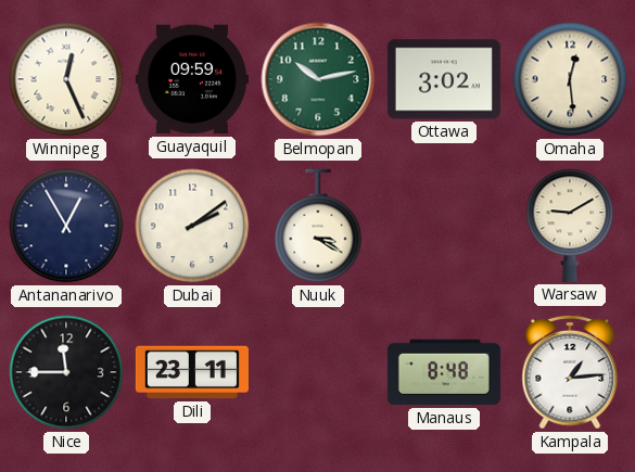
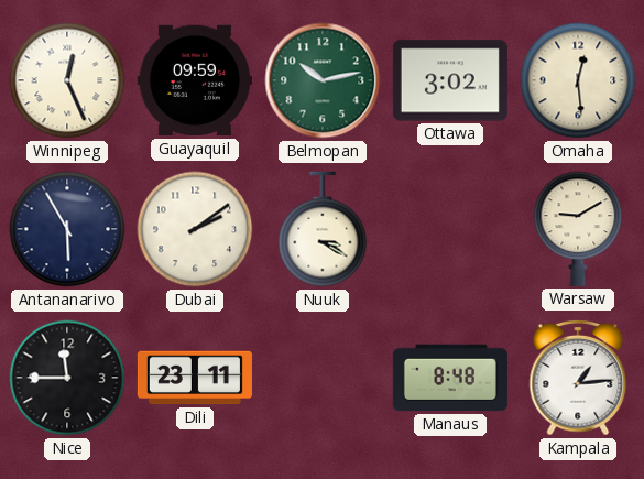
Antananarivo: 12:55 -> 5:55 (67, 229)
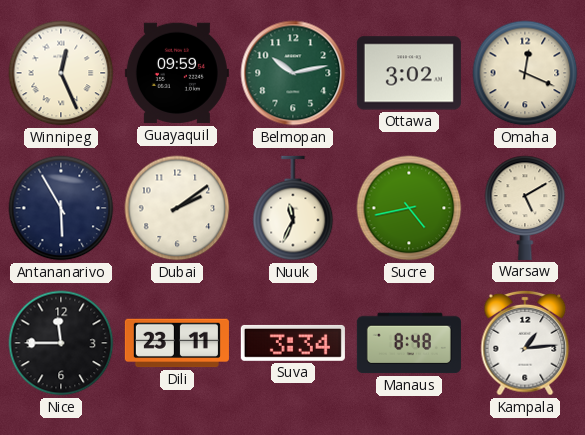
Omaha: 12:29 -> 12:19 (525, 73)
Nuuk: 3:20 -> 11:34 (293, 208)
Sucre: none -> 4:43 (409, 208)
Warsaw: 9:10 -> 5:10 (525, 208)
Suva: none -> 3:34 (293, 343)
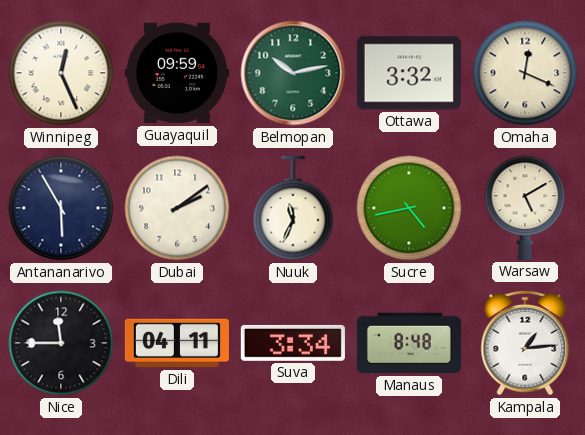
Ottawa: 3:02 -> 3:32 (409, 73)
Dili: 23:11 -> 04:11 (177, 343)
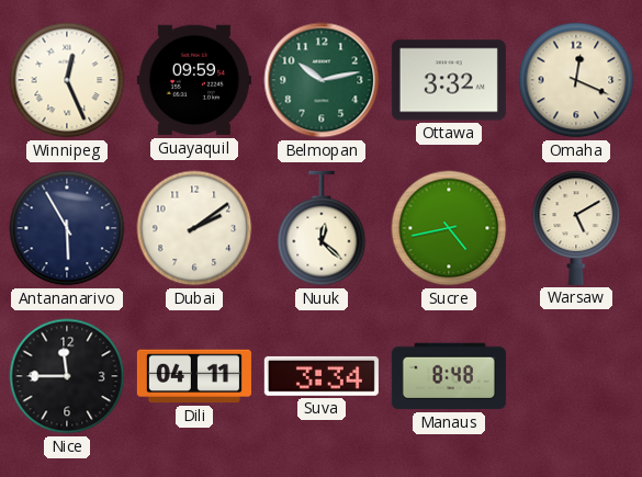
Nuuk: 11:34 -> 12:22 (322, 228)
Kampala: 1:14 -> none (525, 343)
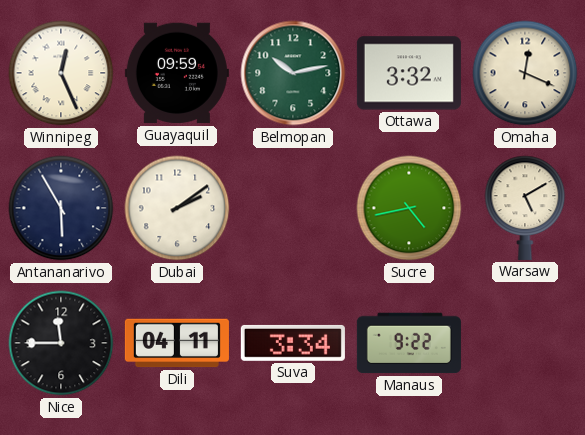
Nuuk: 12:22 -> none (322, 228)
Manaus: 8:48 -> 9:22 (409, 343)
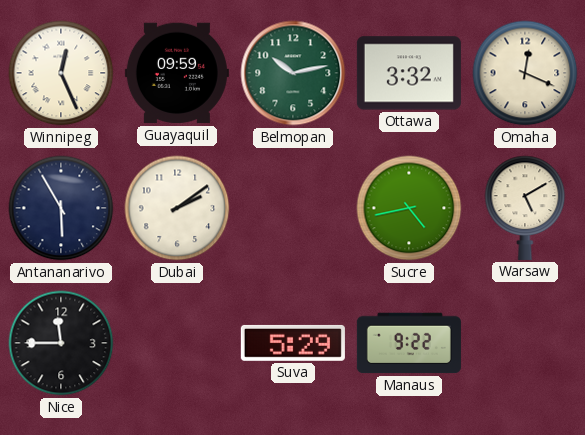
Dili: 04:11 -> none (177, 343)
Suva: 3:34 -> 5:29 (293, 343)
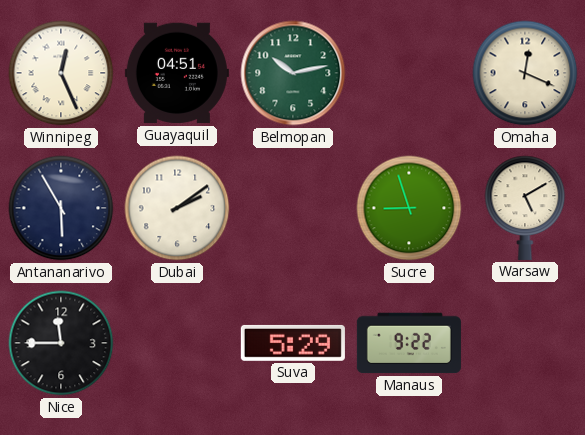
Guayaquil: 09:59 -> 04:51 (177, 73)
Ottawa: 3:32 -> none (409, 73)
Sucre: 4:43 -> 8:57 (409, 208)
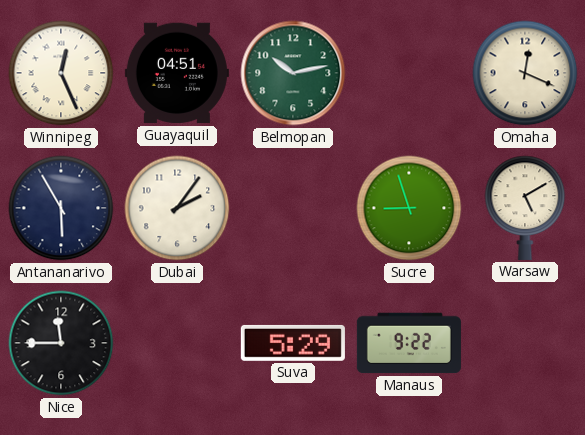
Dubai: 2:09 -> 2:06 (177, 208)
